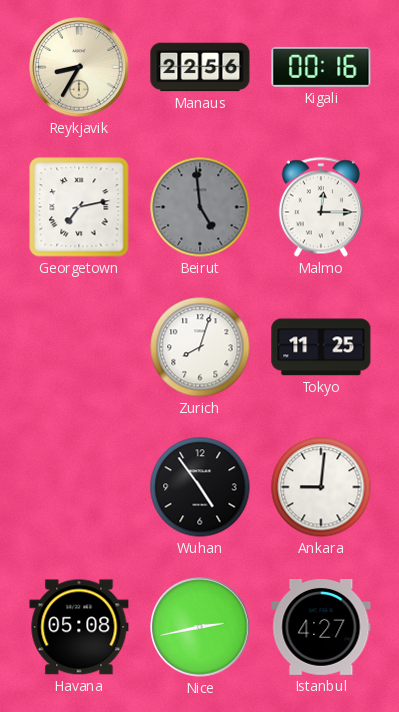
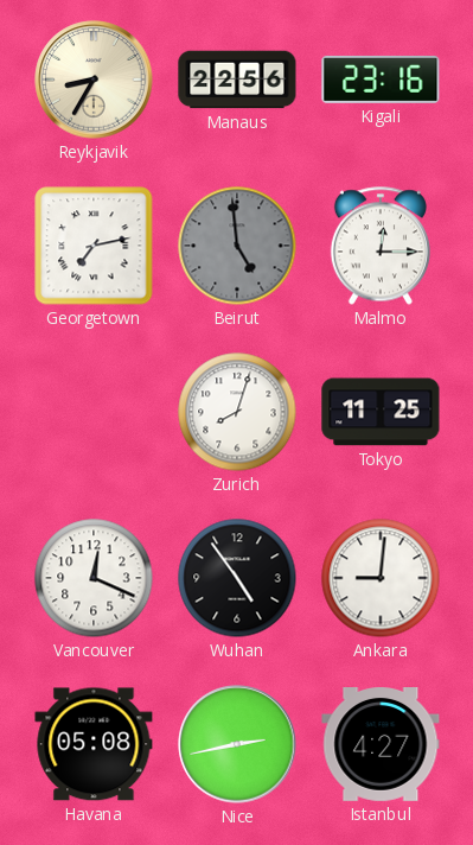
Kigali: 00:16 -> 23:16 (381, 80)
Vancouver: none -> 12:19 (94, 578)
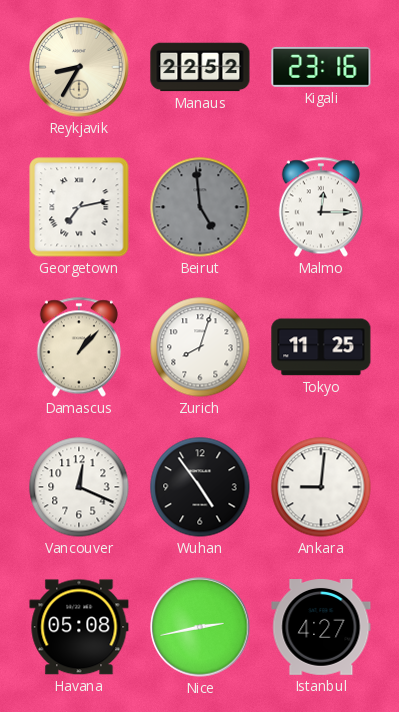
Manaus: 22:56 -> 22:52 (200, 67)
Damascus: none -> 1:07 (79, 347)
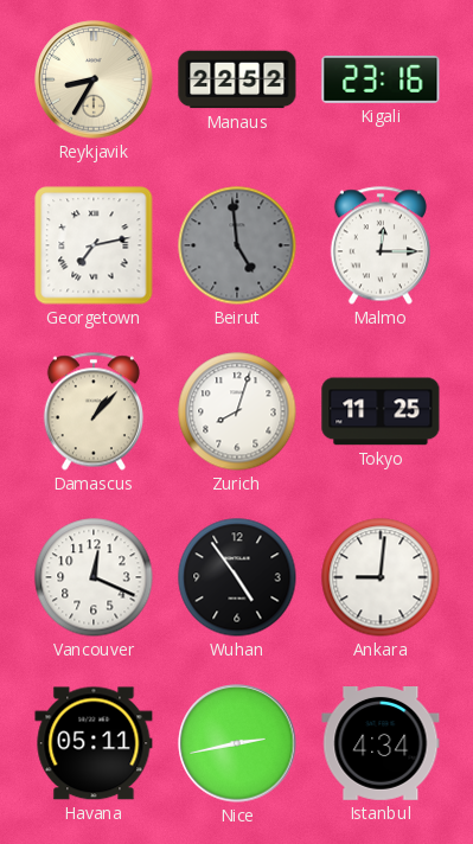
Havana: 05:08 -> 05:11 (94, 743)
Istanbul: 4:27 -> 4:34 (381, 744)
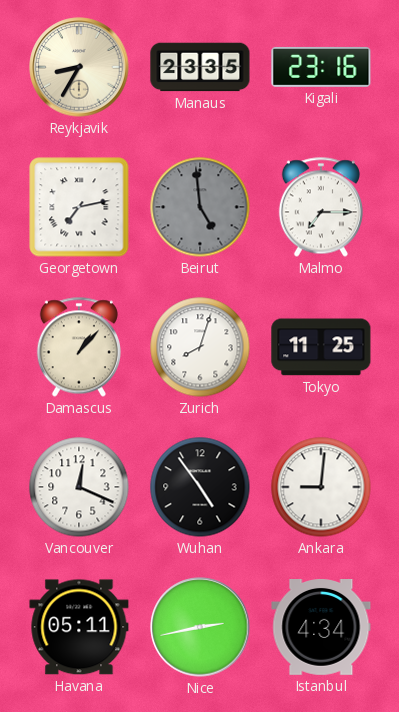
Manaus: 22:52 -> 23:35 (200, 67)
Malmo: 12:15 -> 7:15 (321, 207)
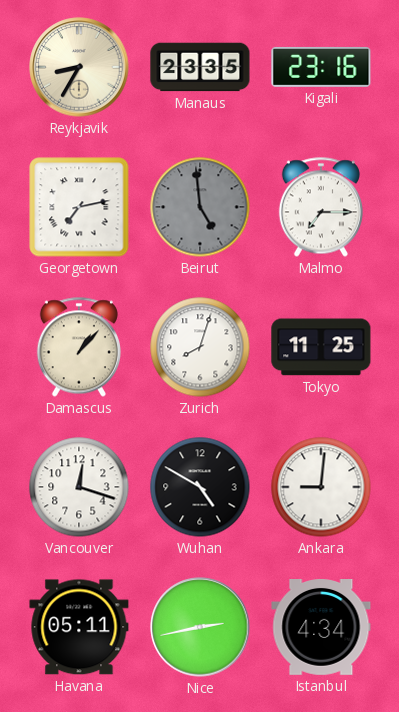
Vancouver: 12:19 -> 12:18 (79, 487)
Wuhan: 4:54 -> 4:50 (200, 487)
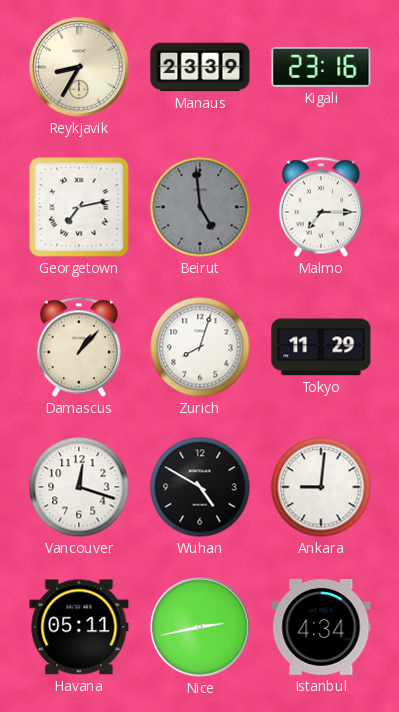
Manaus: 23:35 -> 23:39 (200, 67)
Tokyo: 11:25 -> 11:29 (321, 347)
